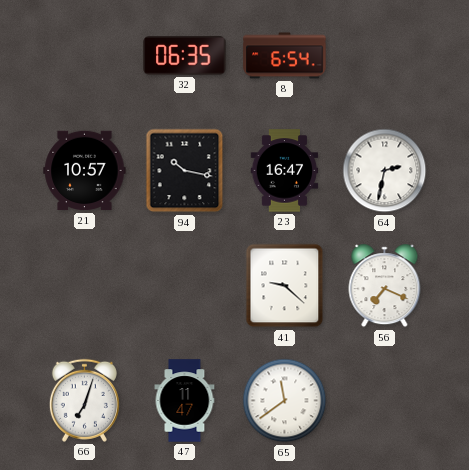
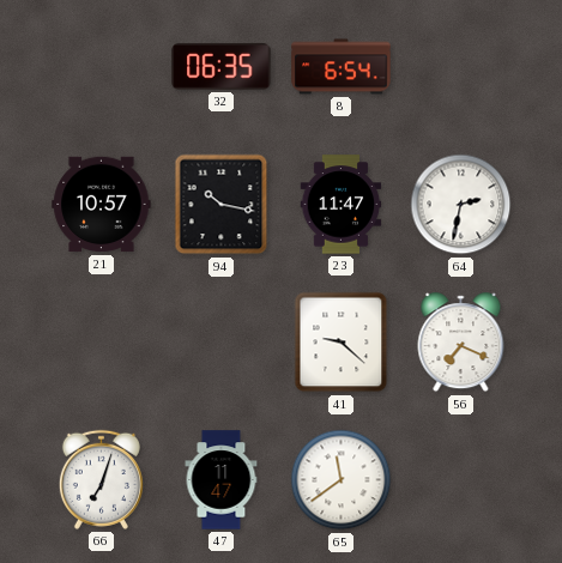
23: 16:47 -> 11:47 (342, 205)
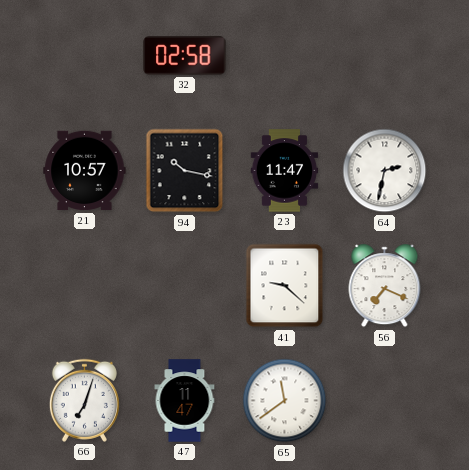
32: 06:35 -> 02:58 (185, 56)
8: 6:54 -> none (342, 67)
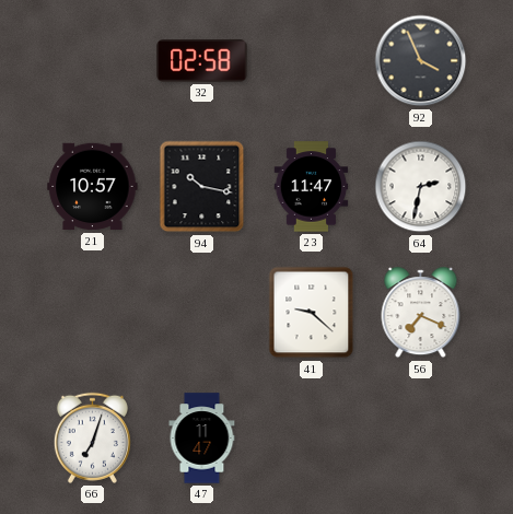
92: none -> 3:56 (421, 61)
65: 11:39 -> none (285, 401)
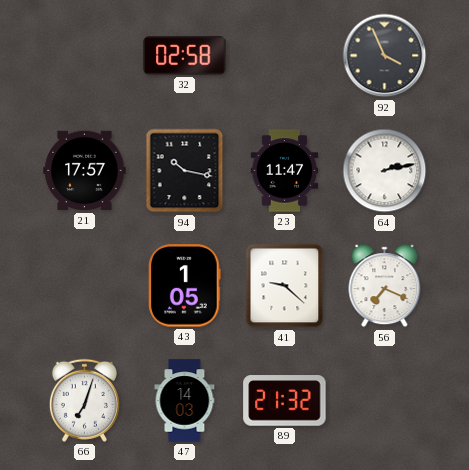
21: 10:57 -> 17:57 (85, 171)
64: 2:32 -> 2:13 (385, 171)
43: none -> 1:05 (185, 286)
47: 11:47 -> 14:03 (185, 401)
89: none -> 21:32 (285, 401)
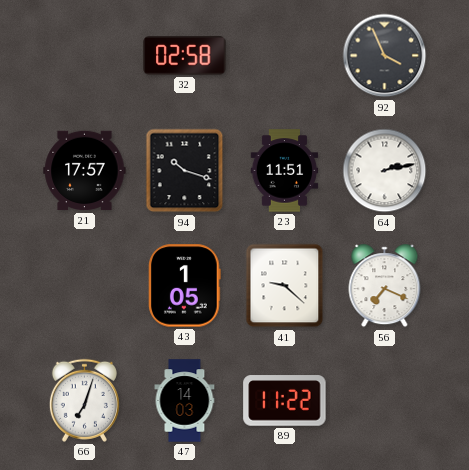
94: 10:17 -> 10:18 (185, 171)
23: 11:47 -> 11:51 (285, 171)
89: 21:32 -> 11:22 (285, 401)
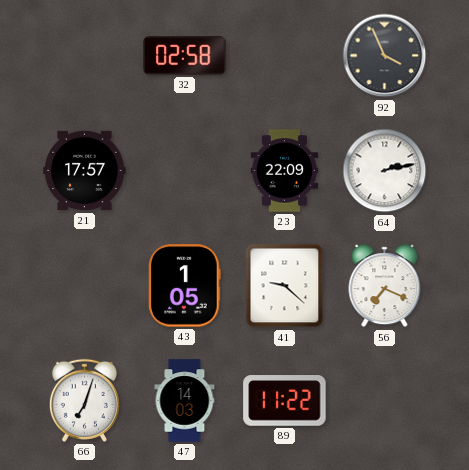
94: 10:18 -> none (185, 171)
23: 11:51 -> 22:09 (285, 171)
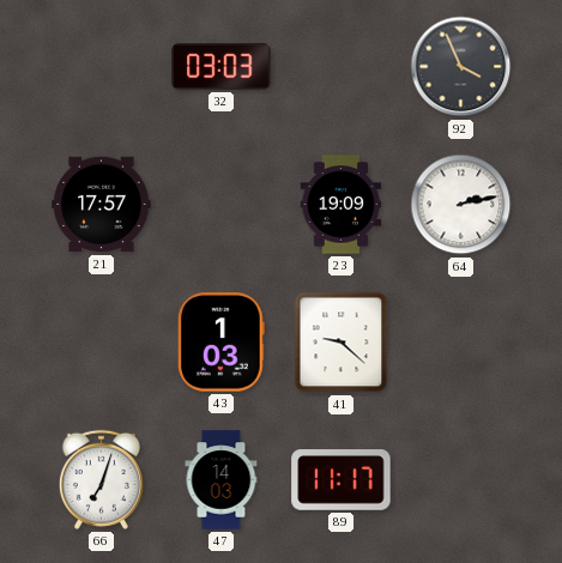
32: 02:58 -> 03:03 (222, 67)
23: 22:09 -> 19:09 (342, 205)
43: 1:05 -> 1:03 (222, 343)
56: 7:19 -> none (385, 286)
89: 11:22 -> 11:17 (342, 480)
